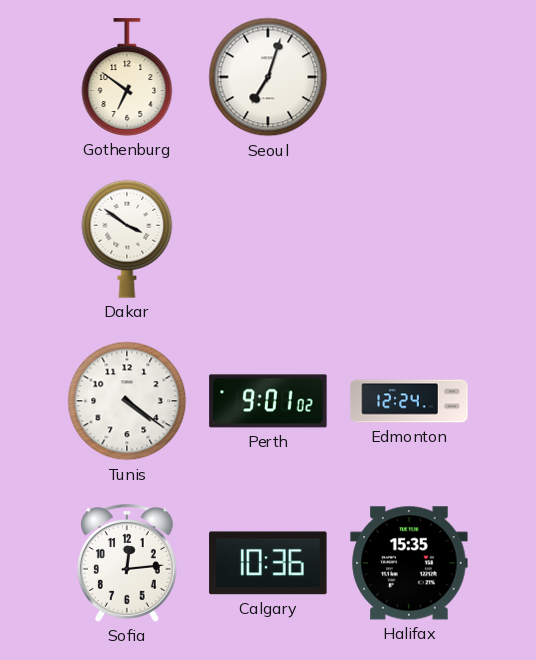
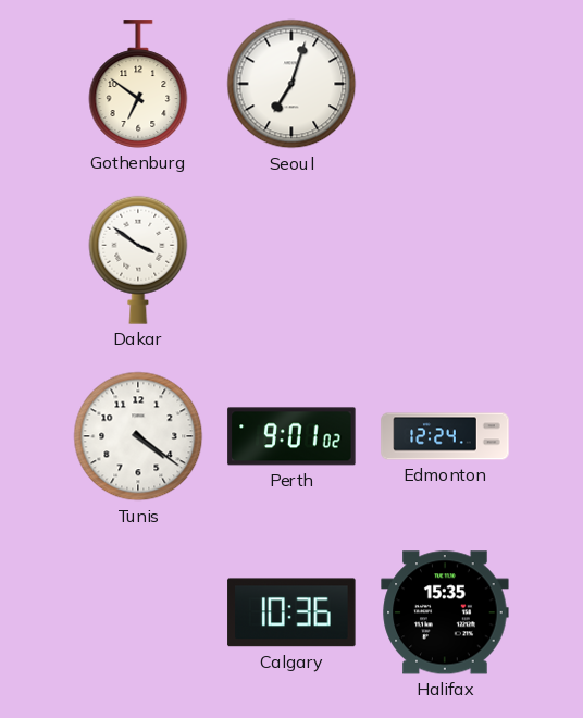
Sofia: 12:14 -> none (127, 563)
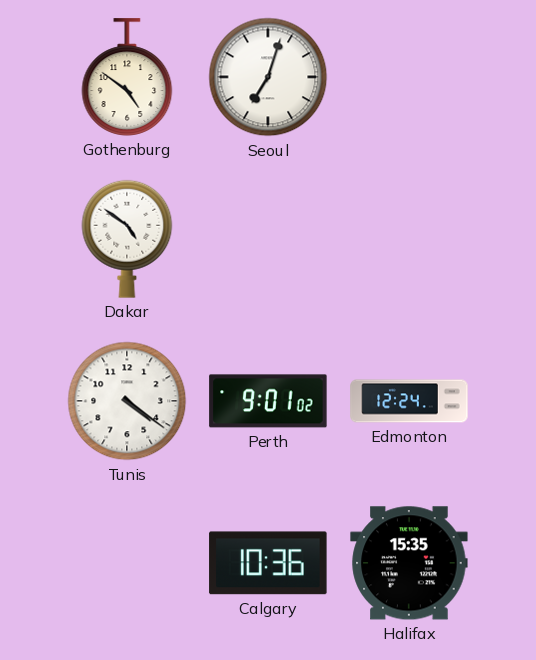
Gothenburg: 6:51 -> 4:51 (127, 77)
Dakar: 3:51 -> 4:51 (127, 239)
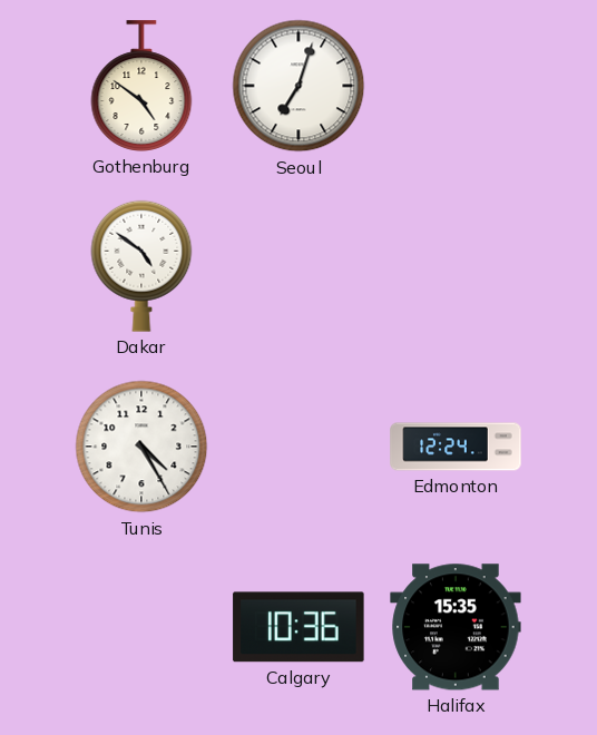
Tunis: 4:21 -> 4:25 (141, 447)
Perth: 9:01 -> none (268, 401)
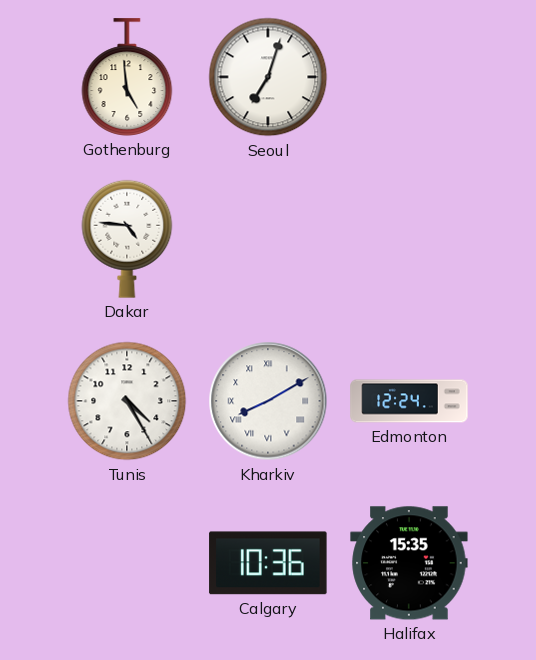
Gothenburg: 4:51 -> 4:59 (127, 77)
Dakar: 4:51 -> 4:46 (127, 239)
Kharkiv: none -> 8:10 (268, 401)
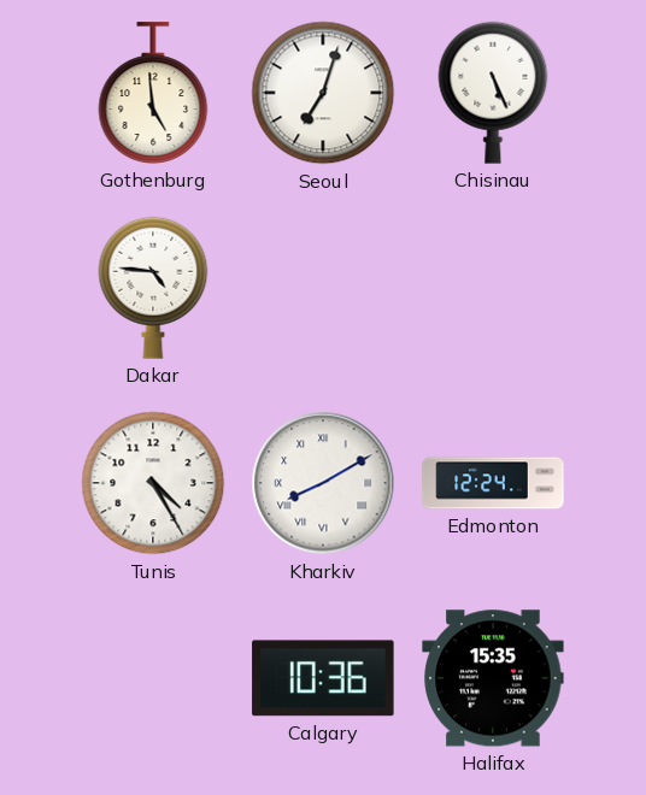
Chisinau: none -> 5:26 (493, 93)
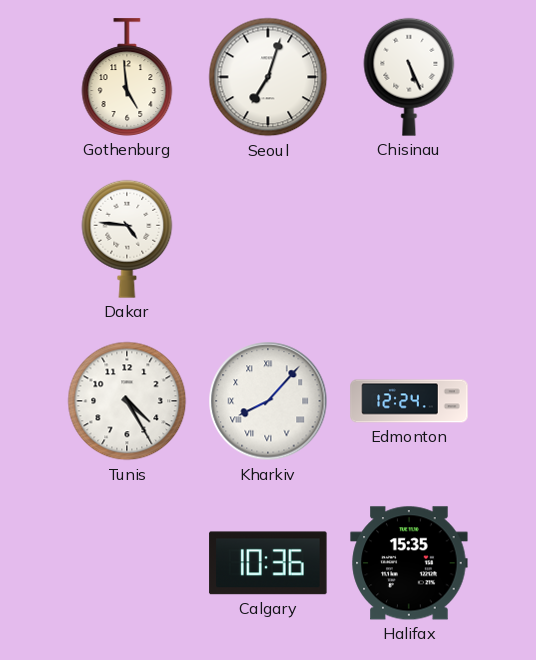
Kharkiv: 8:10 -> 8:07 (268, 401)
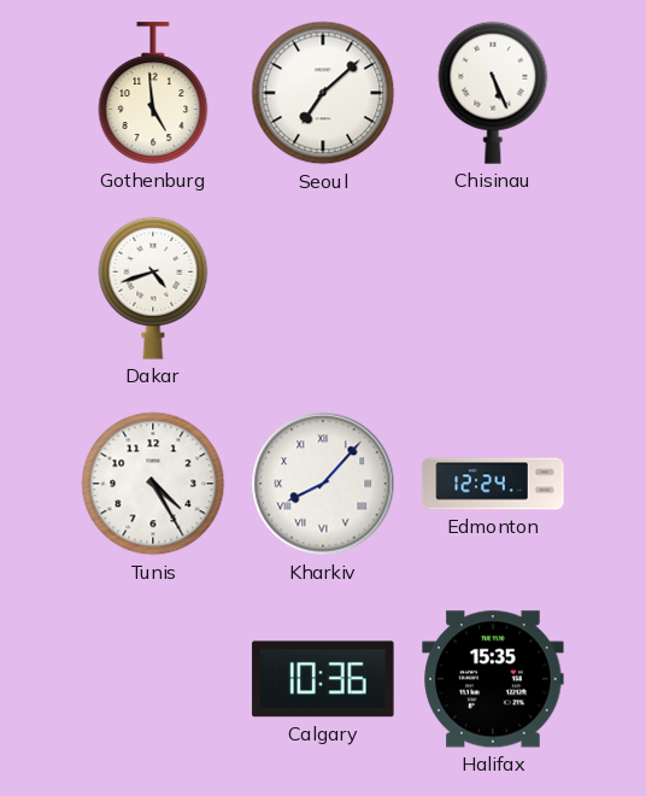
Seoul: 7:03 -> 7:08 (323, 93)
Dakar: 4:46 -> 4:42 (153, 288)
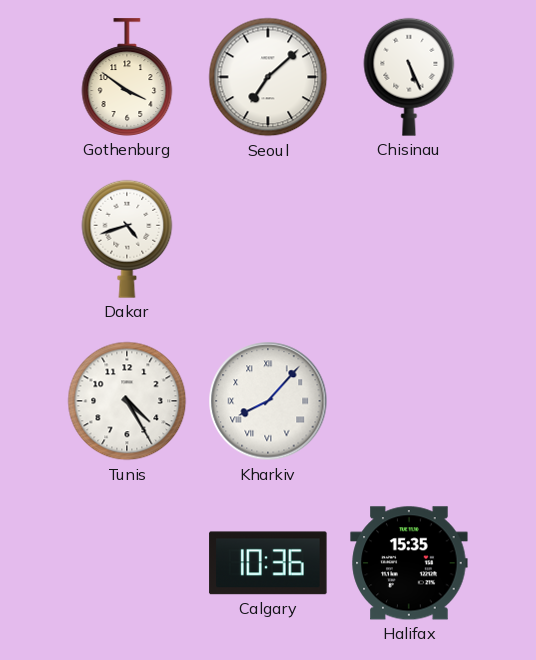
Gothenburg: 4:59 -> 3:51 (127, 77)
Edmonton: 12:24 -> none (493, 484)
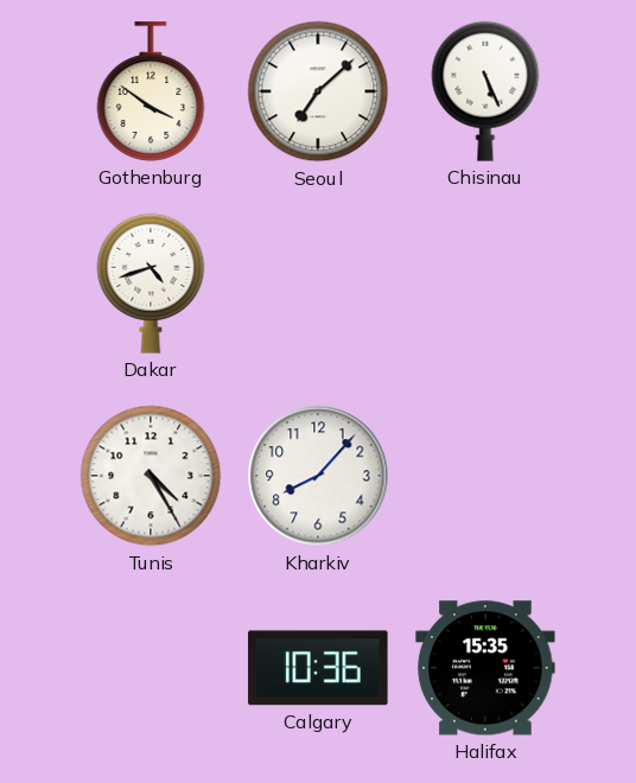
Kharkiv numerals: Roman -> Arabic (318, 476)
